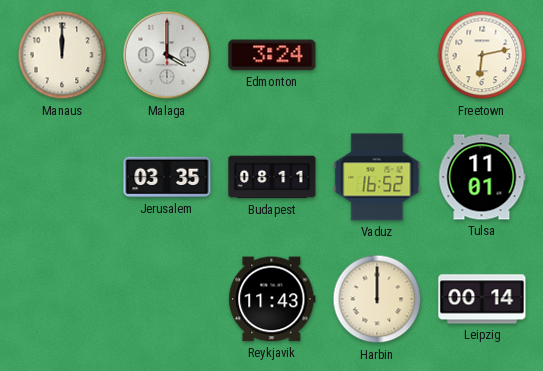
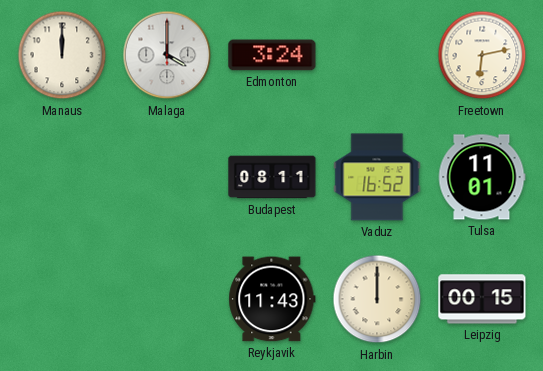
Jerusalem: 03:35 -> none (167, 177)
Leipzig: 00:14 -> 00:15 (482, 299)
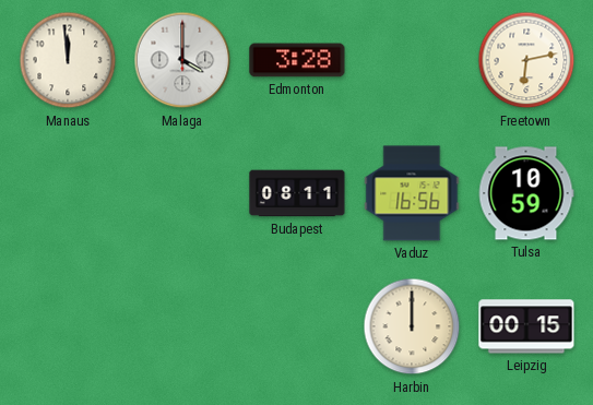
Manaus: 12:00 -> 11:59 (68, 60)
Edmonton: 3:24 -> 3:28 (297, 60)
Vaduz: 16:52 -> 16:56 (412, 193)
Tulsa: 11:01 -> 10:59 (526, 193)
Reykjavik: 11:43 -> none (272, 299)
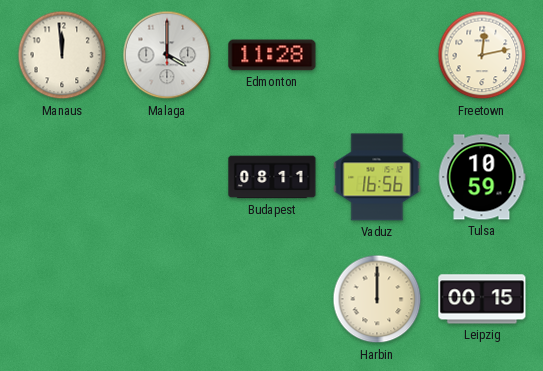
Edmonton: 3:28 -> 11:28 (272, 55)
Freetown: 6:13 -> 12:13 (482, 55)
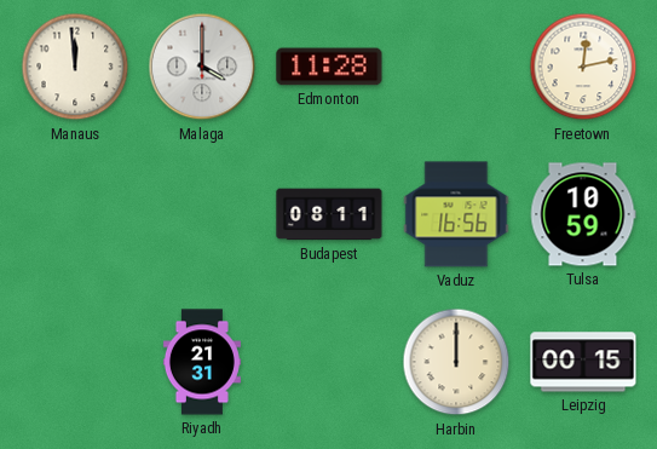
Riyadh: none -> 21:31 (202, 362)
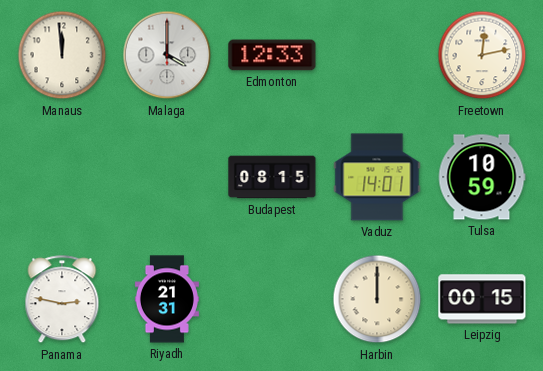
Edmonton: 11:28 -> 12:33 (272, 55)
Budapest: 08:11 -> 08:15 (272, 177)
Vaduz: 16:56 -> 14:01 (377, 177)
Panama: none -> 2:47 (62, 300)
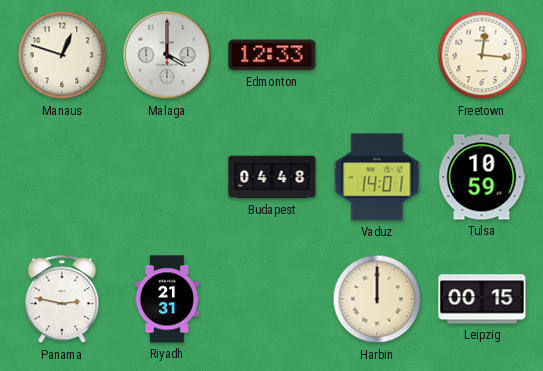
Manaus: 11:59 -> 12:48 (62, 55)
Freetown: 12:13 -> 12:16 (482, 55)
Budapest: 08:15 -> 04:48 (272, 177)
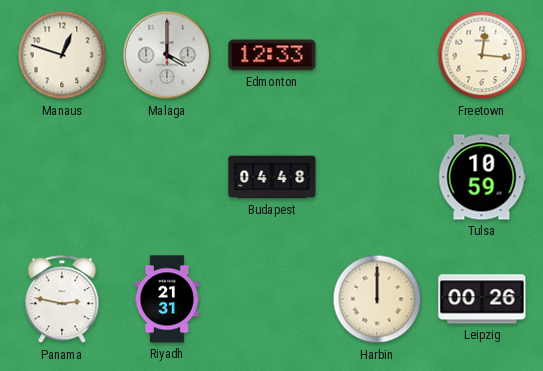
Vaduz: 14:01 -> none (377, 177)
Leipzig: 00:15 -> 00:26 (482, 299)
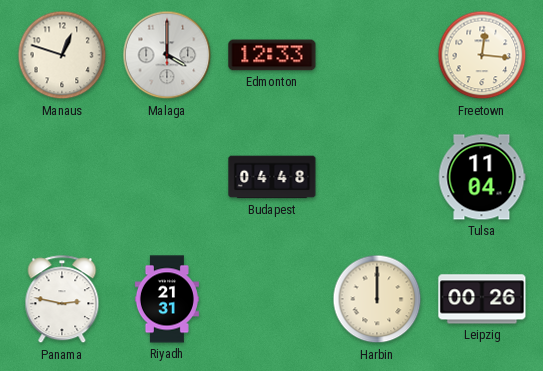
Tulsa: 10:59 -> 11:04 (482, 177)
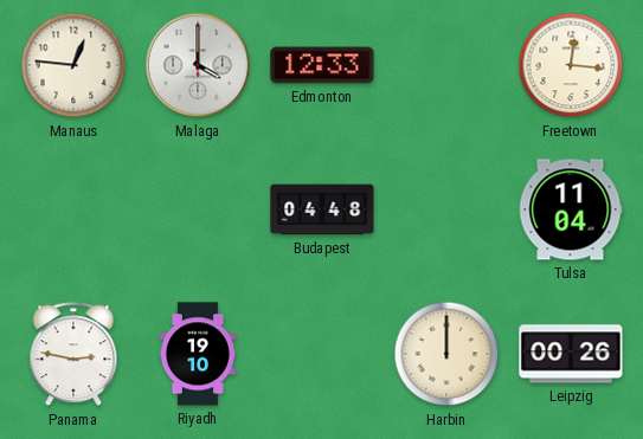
Manaus: 12:48 -> 12:46 (73, 65)
Riyadh: 21:31 -> 19:10 (198, 354)
